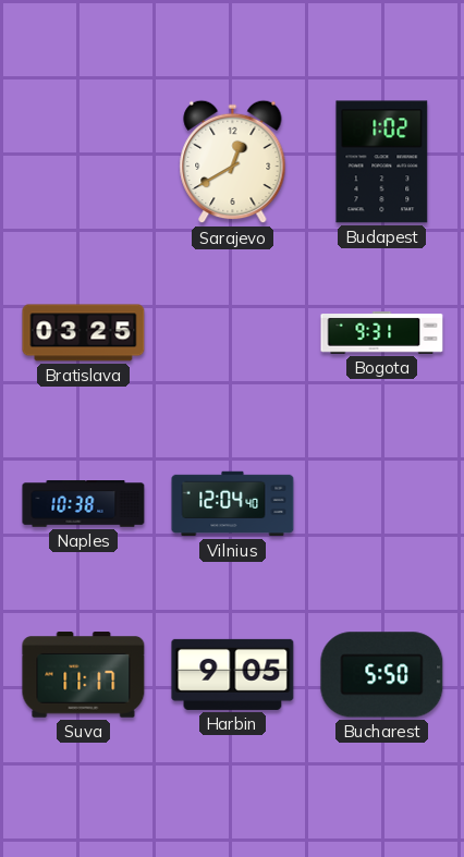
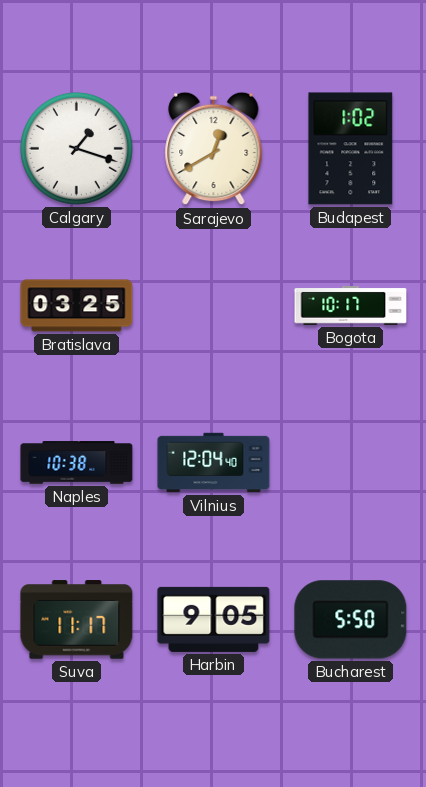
Calgary: none -> 1:18 (76, 148)
Bogota: 9:31 -> 10:17 (351, 306)
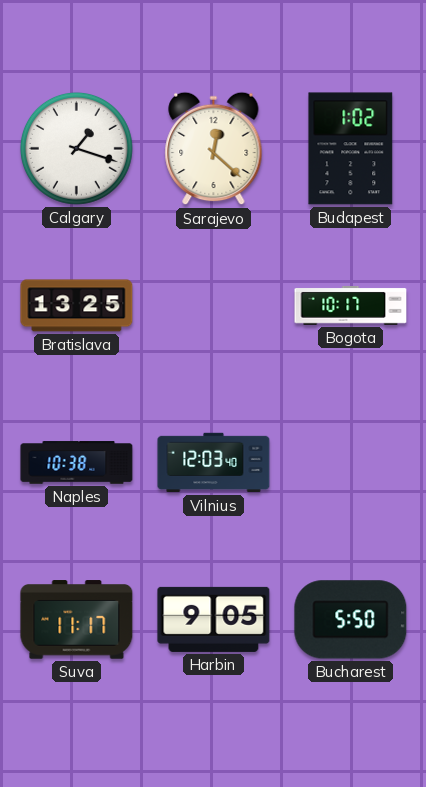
Sarajevo: 12:40 -> 12:22 (214, 149)
Bratislava: 03:25 -> 13:25 (77, 306)
Vilnius: 12:04 -> 12:03 (214, 463)
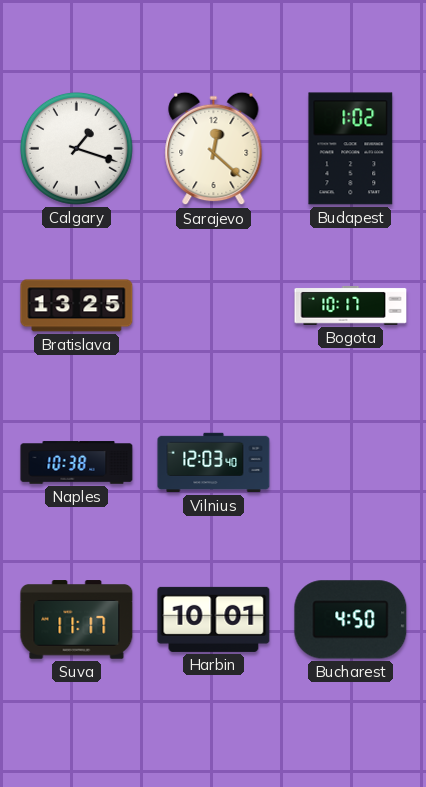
Harbin: 9:05 -> 10:01 (214, 619)
Bucharest: 5:50 -> 4:50 (351, 620)
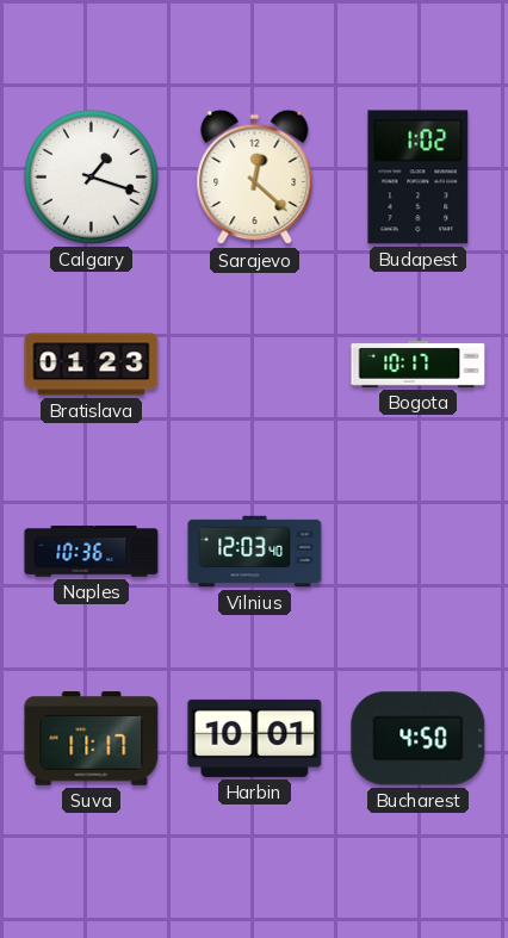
Bratislava: 13:25 -> 01:23 (92, 365)
Naples: 10:38 -> 10:36 (92, 552)
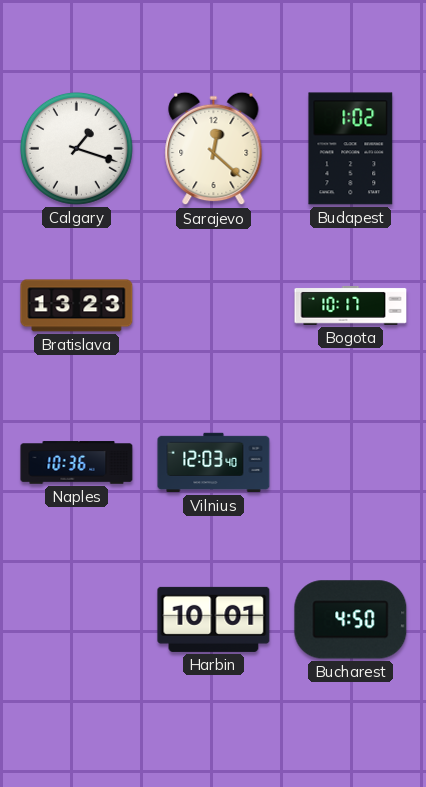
Bratislava: 01:23 -> 13:23 (77, 306)
Suva: 11:17 -> none (92, 739)
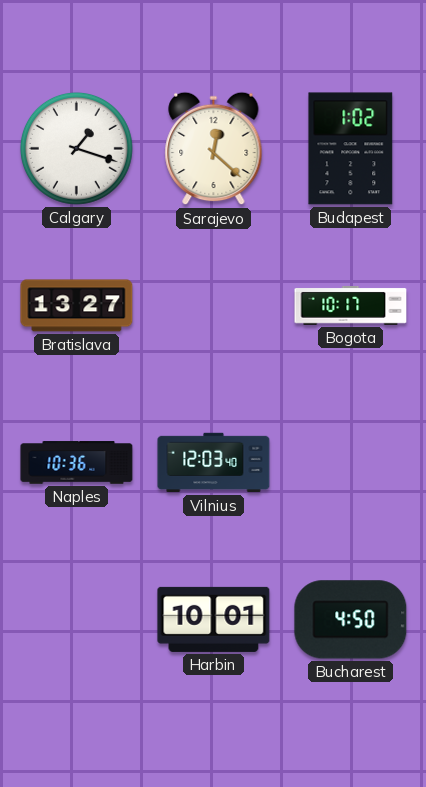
Bratislava: 13:23 -> 13:27 (77, 306)
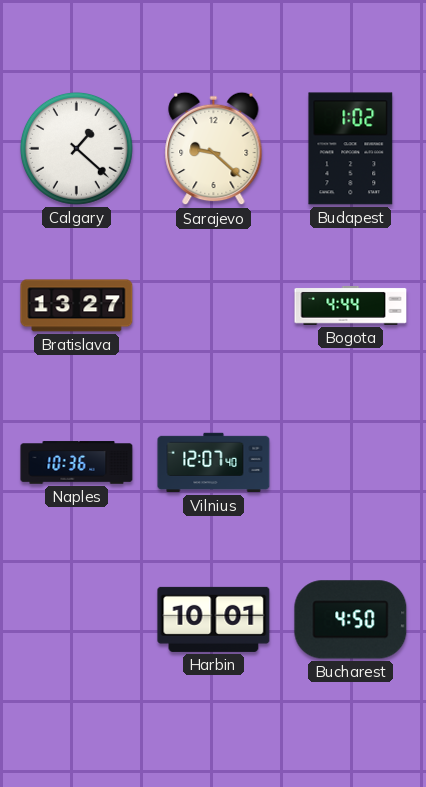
Calgary: 1:18 -> 1:22 (76, 148)
Sarajevo: 12:22 -> 9:22 (214, 149)
Bogota: 10:17 -> 4:44 (351, 306)
Vilnius: 12:03 -> 12:07 (214, 463)
